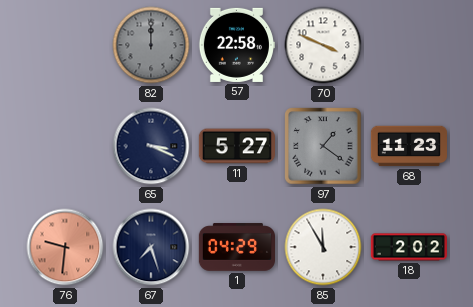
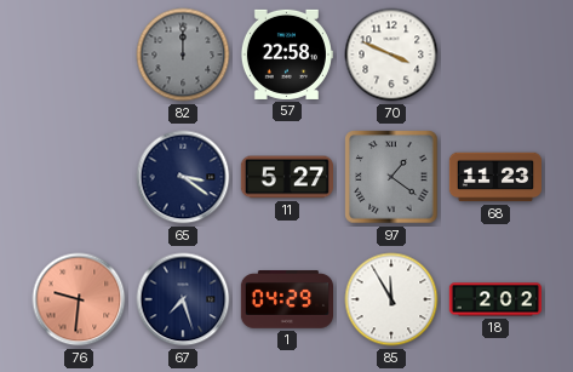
65: 3:19 -> 3:21 (183, 177)
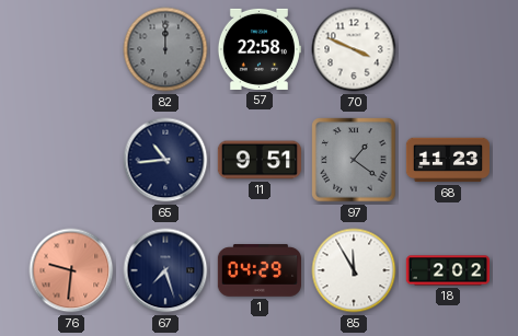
65: 3:21 -> 10:44 (165, 160)
11: 5:27 -> 9:51 (258, 160)
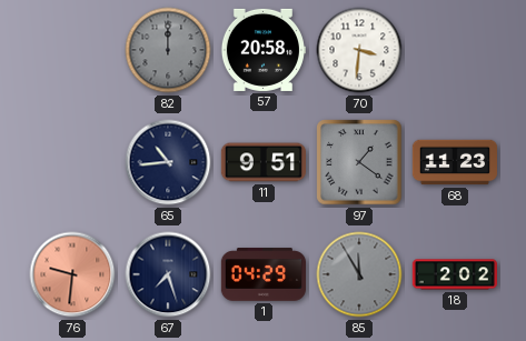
57: 22:58 -> 20:58 (262, 50)
70: 3:49 -> 3:31 (359, 50)
85 dial: white -> grey (359, 274)
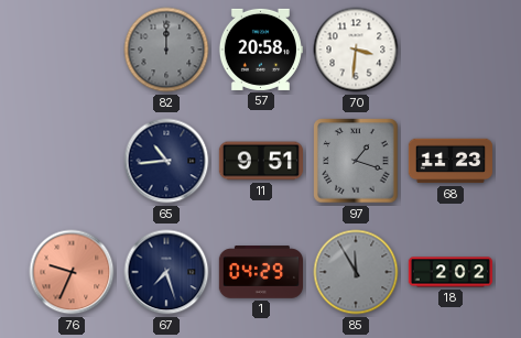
97: 1:21 -> 1:18 (356, 161)
76: 9:31 -> 9:34 (72, 272)
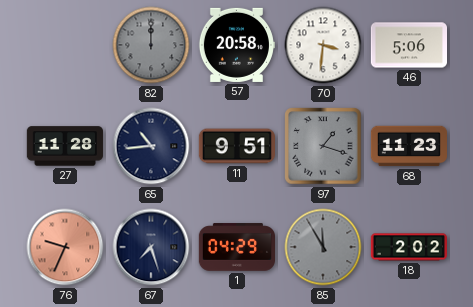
46: none -> 5:06 (408, 45)
27: none -> 11:28 (65, 146)
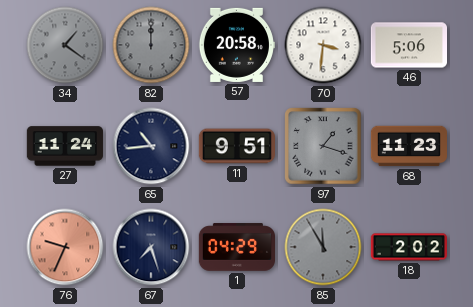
34: none -> 1:21 (65, 45)
27: 11:28 -> 11:24 (65, 146)
